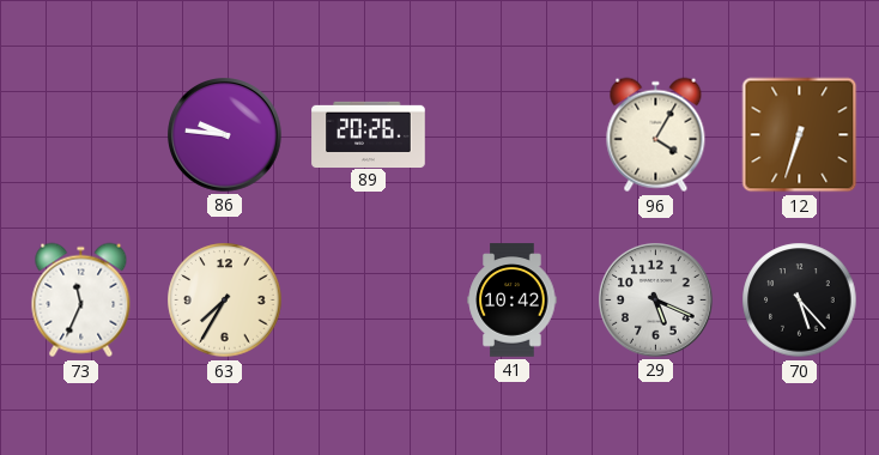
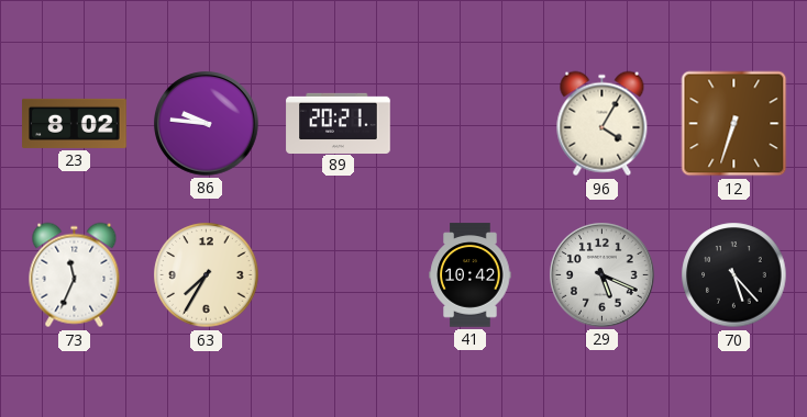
23: none -> 8:02 (75, 123)
89: 20:26 -> 20:21 (339, 123)
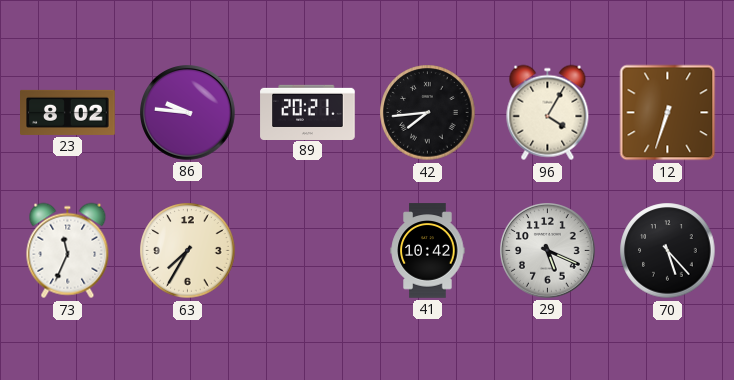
42: none -> 7:44 (428, 113)
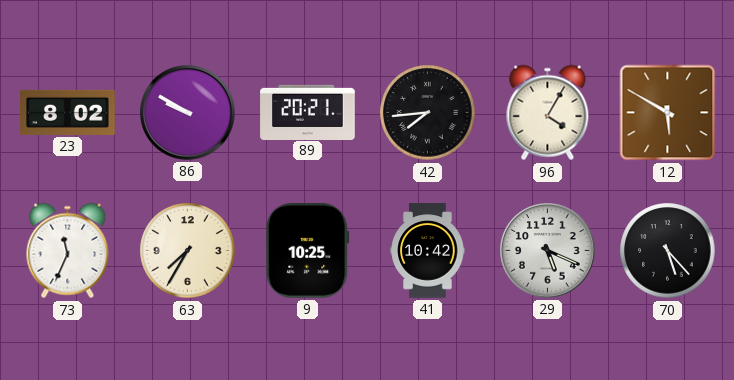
86: 9:46 -> 9:50 (188, 113)
12: 6:33 -> 5:50 (668, 113)
9: none -> 10:25 (308, 251)
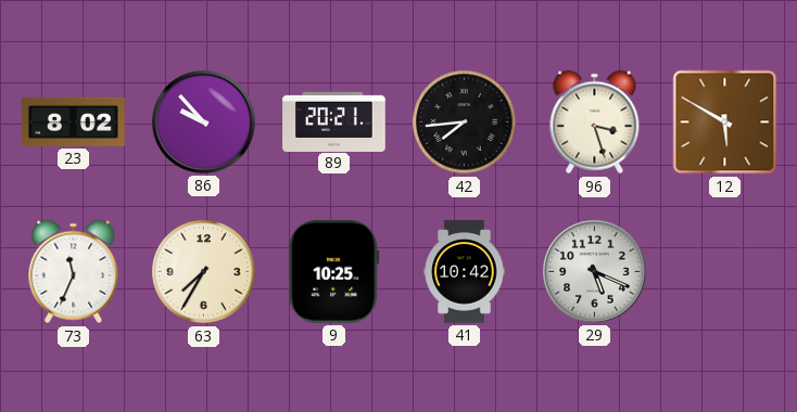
86: 9:50 -> 9:53 (204, 123)
96: 4:05 -> 3:27 (595, 123)
70: 5:23 -> none (668, 251)
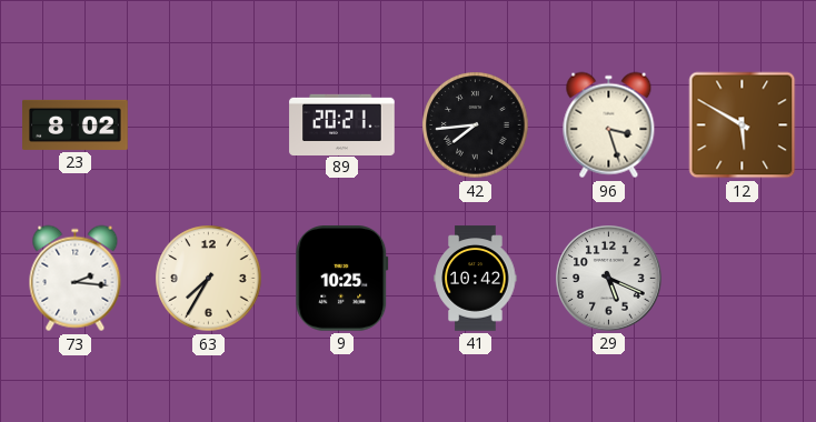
86: 9:53 -> none (204, 123)
73: 11:34 -> 2:16 (76, 279)
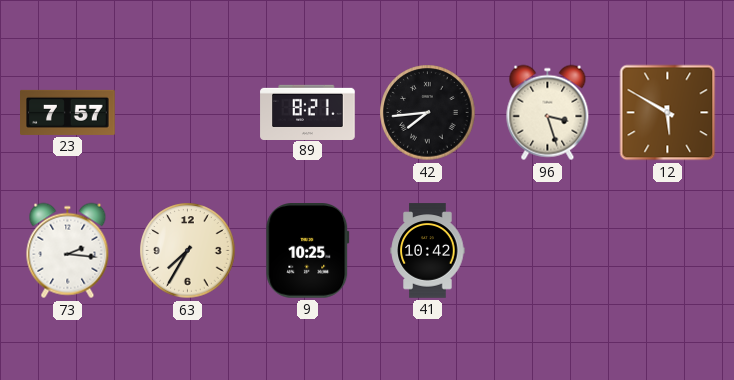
23: 8:02 -> 7:57 (68, 112)
89: 20:21 -> 8:21 (308, 112)
29: 5:19 -> none (609, 279)
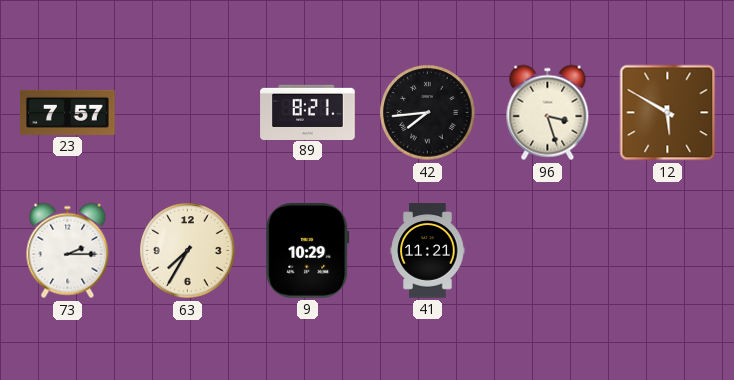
73: 2:16 -> 2:15 (68, 251)
9: 10:25 -> 10:29 (308, 251)
41: 10:42 -> 11:21 (428, 251)
